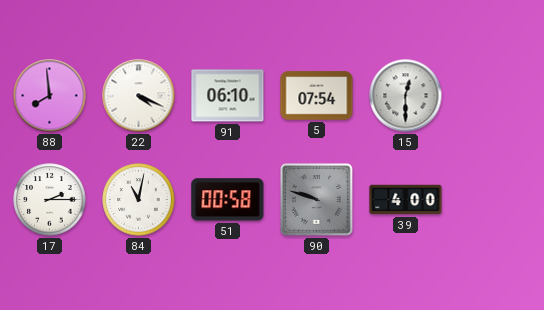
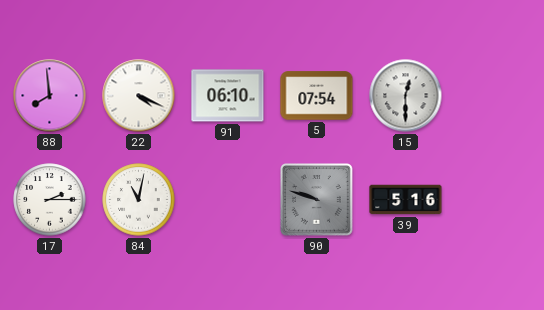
51: 00:58 -> none (228, 200)
39: 4:00 -> 5:16 (406, 200)
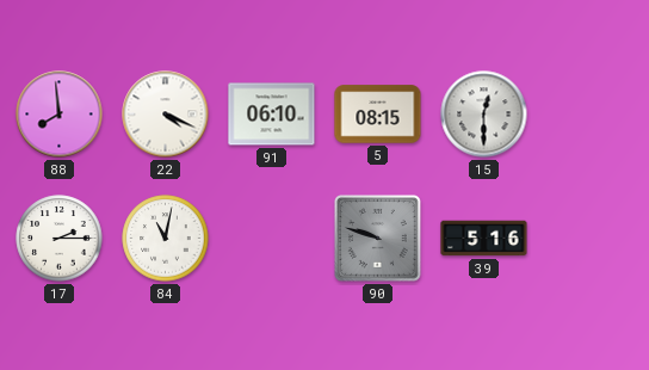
5: 07:54 -> 08:15 (378, 115)
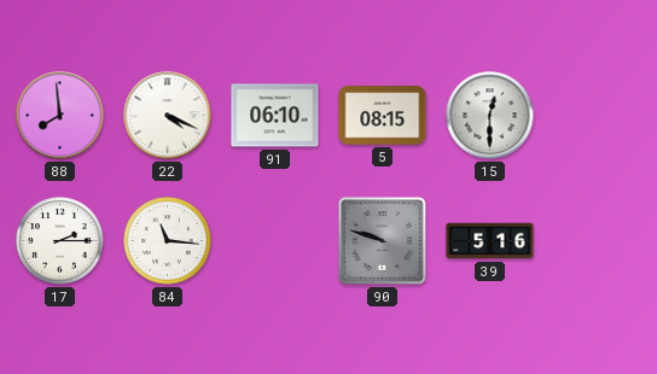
84: 11:02 -> 11:16 (168, 241)
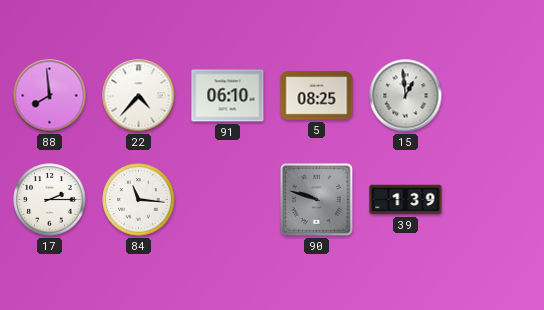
22: 4:19 -> 4:37 (139, 96)
5: 08:15 -> 08:25 (317, 96)
15: 12:30 -> 12:59 (406, 96)
39: 5:16 -> 1:39 (406, 200)
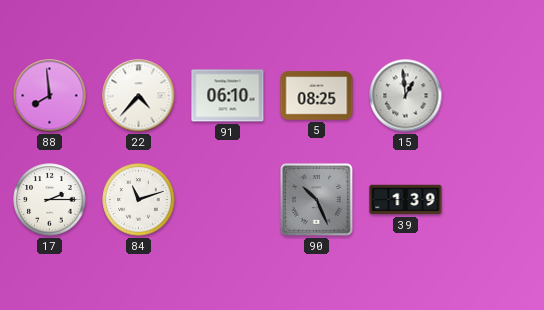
84: 11:16 -> 11:12 (139, 200)
90: 9:48 -> 10:26 (317, 200)
